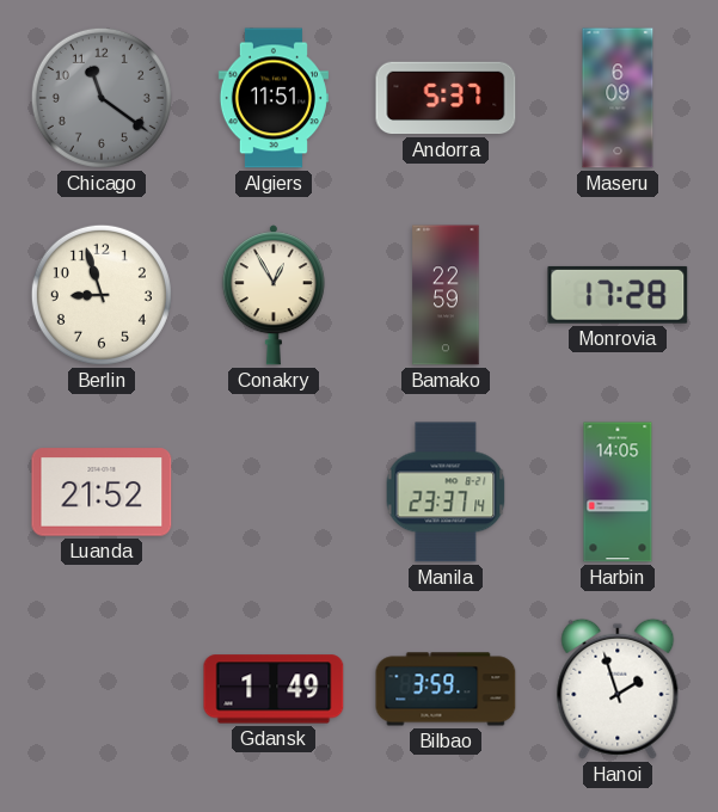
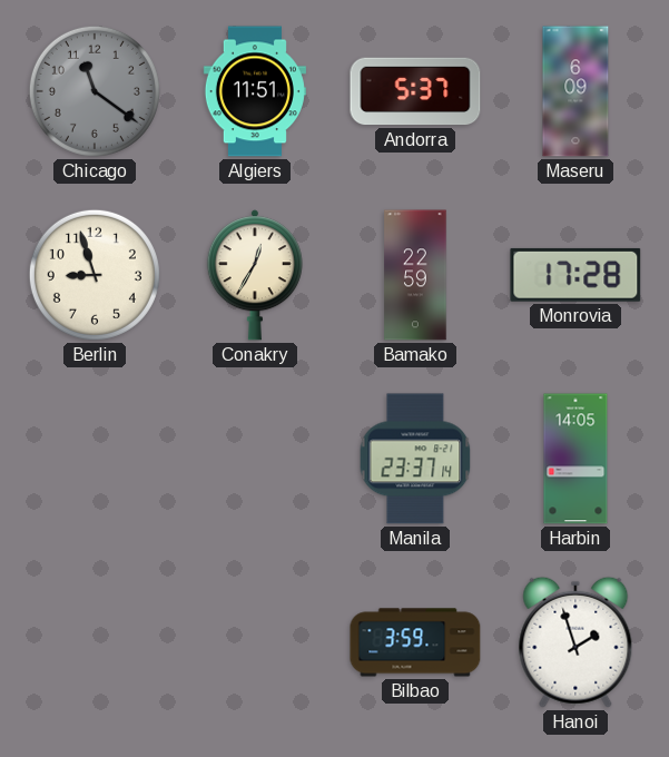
Conakry: 12:55 -> 12:35 (255, 275)
Luanda: 21:52 -> none (102, 492)
Gdansk: 1:49 -> none (274, 689)
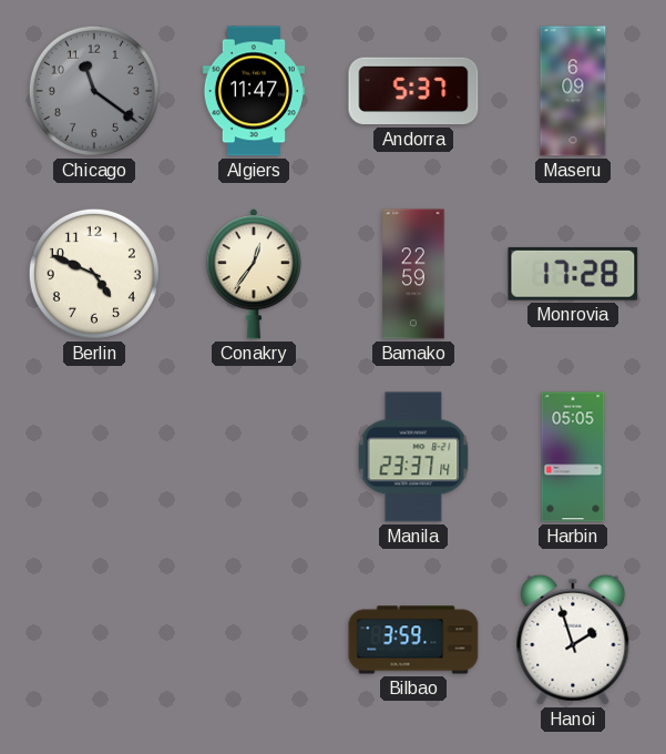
Algiers: 11:51 -> 11:47 (254, 91)
Berlin: 8:57 -> 4:49 (94, 274)
Conakry: 12:35 -> 12:36 (254, 274)
Harbin: 14:05 -> 05:05 (573, 457)
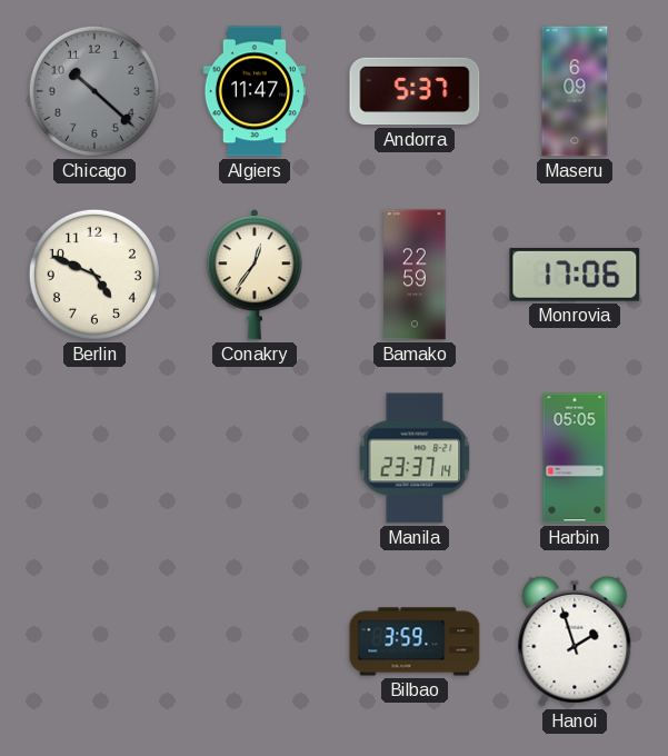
Chicago: 11:21 -> 10:22 (94, 91)
Monrovia: 17:28 -> 17:06 (575, 275)
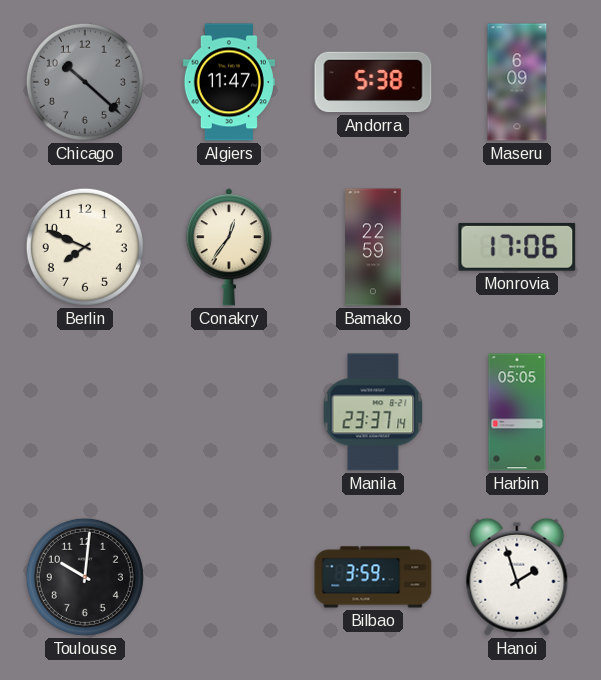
Andorra: 5:37 -> 5:38 (373, 82)
Berlin: 4:49 -> 7:49 (85, 247)
Toulouse: none -> 10:01 (85, 577)
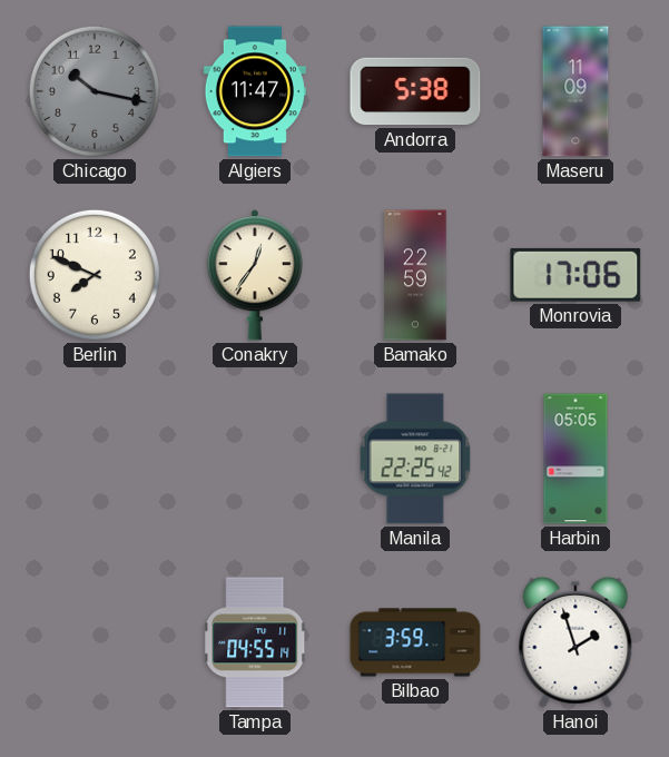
Chicago: 10:22 -> 10:17 (95, 91)
Maseru: 6:09 -> 11:09 (575, 91)
Manila: 23:37 -> 22:25 (415, 459)
Toulouse: 10:01 -> none (85, 577)
Tampa: none -> 04:55 (255, 642)
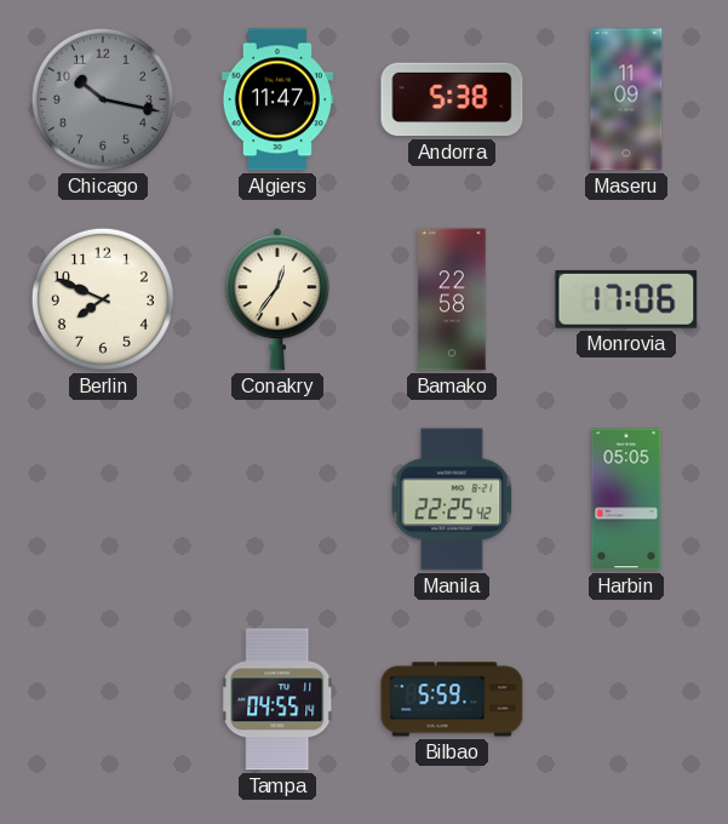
Bamako: 22:59 -> 22:58 (452, 299)
Bilbao: 3:59 -> 5:59 (452, 699)
Hanoi: 1:57 -> none (575, 642)
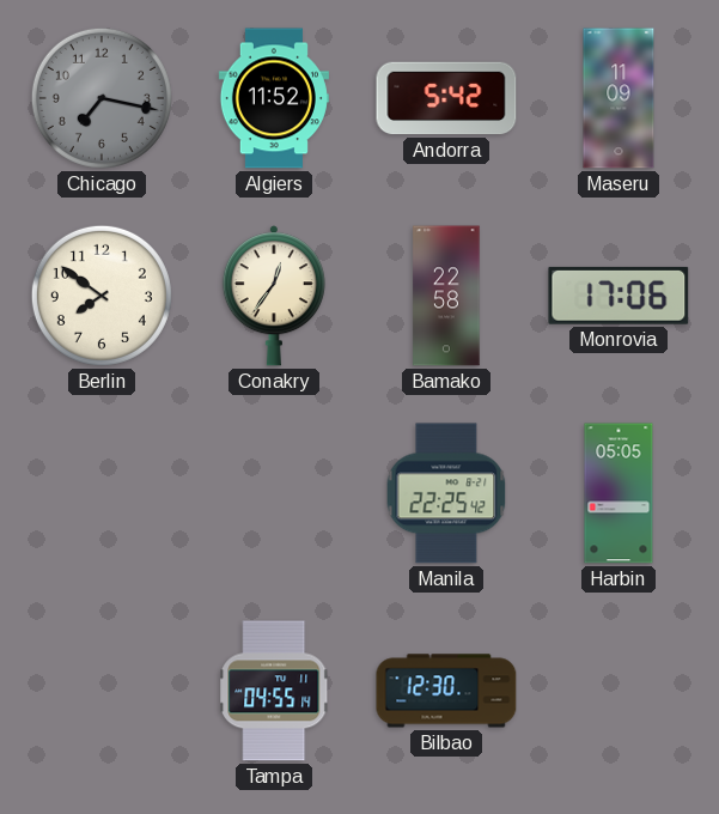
Chicago: 10:17 -> 7:17 (102, 98)
Algiers: 11:47 -> 11:52 (274, 98)
Andorra: 5:38 -> 5:42 (446, 98)
Berlin: 7:49 -> 7:51 (102, 296)
Bilbao: 5:59 -> 12:30 (446, 691)
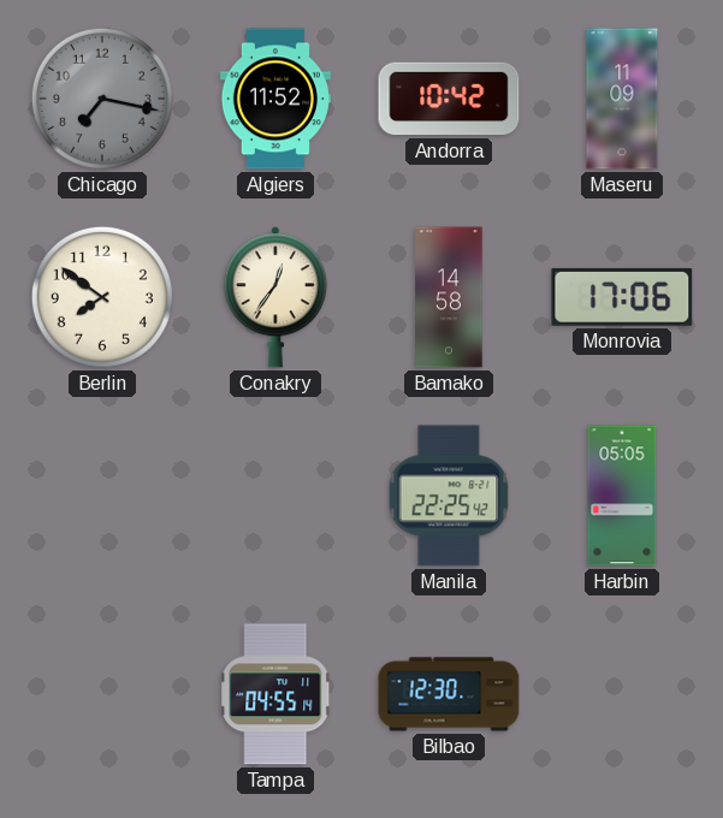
Andorra: 5:42 -> 10:42 (449, 99)
Bamako: 22:58 -> 14:58 (449, 297)
